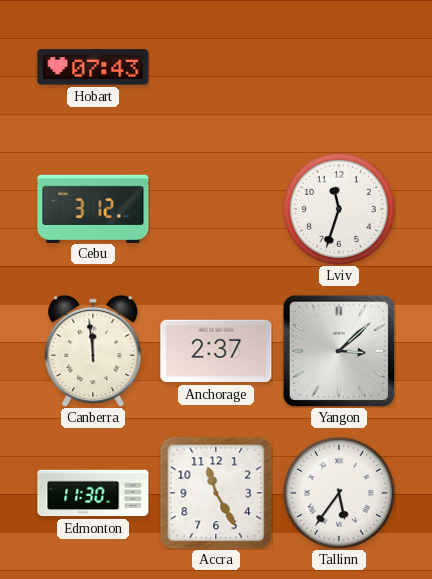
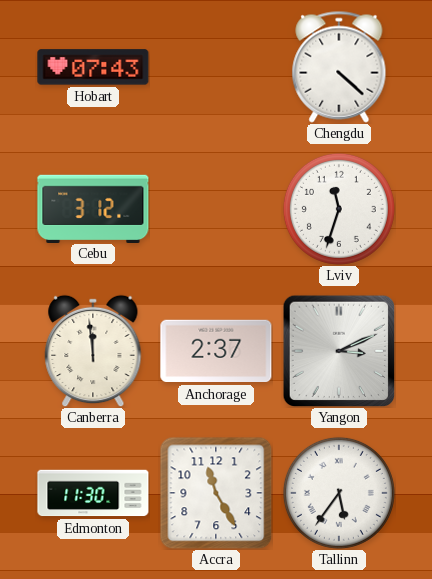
Chengdu: none -> 4:22 (339, 67)
Yangon: 3:08 -> 3:11 (338, 350)
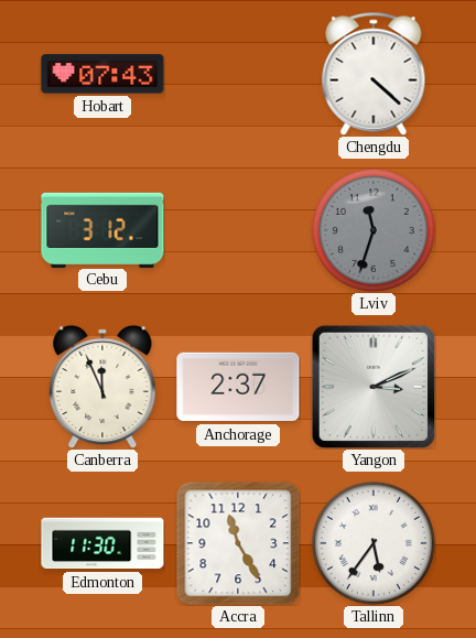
Lviv dial: white -> grey (374, 230)
Canberra: 11:59 -> 11:56 (102, 387)
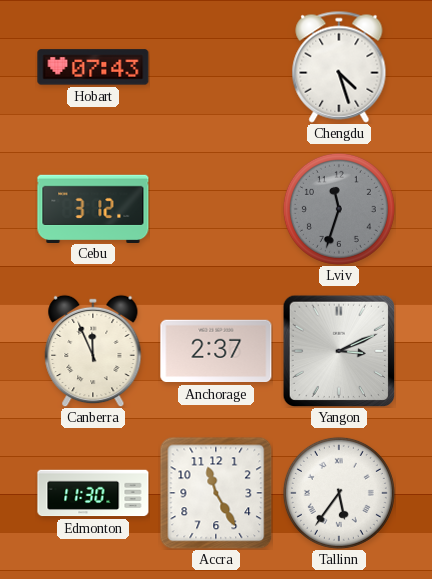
Chengdu: 4:22 -> 4:27 (339, 67)
